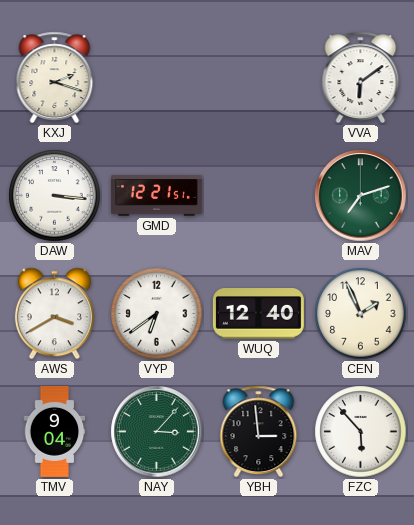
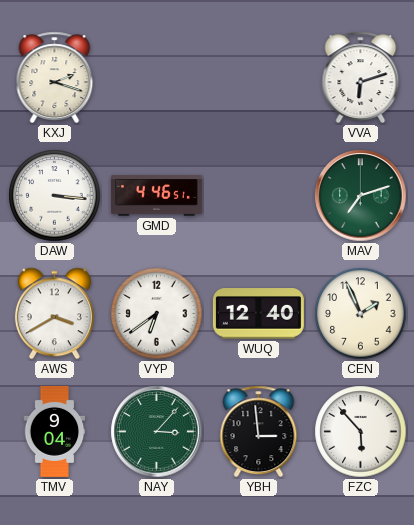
VVA: 6:09 -> 6:12 (361, 78)
GMD: 12:21 -> 4:46 (156, 196)
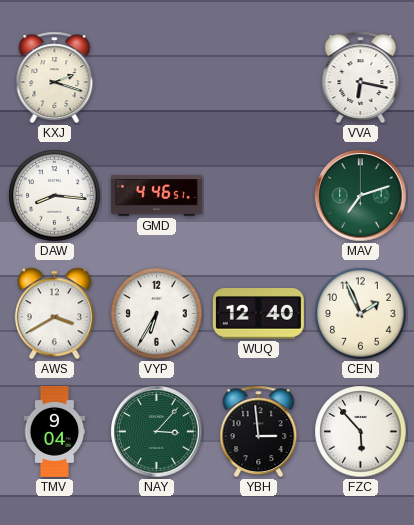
VVA: 6:12 -> 6:17 (361, 78)
DAW: 3:16 -> 8:16 (55, 196)
VYP: 6:39 -> 6:35 (157, 314)
